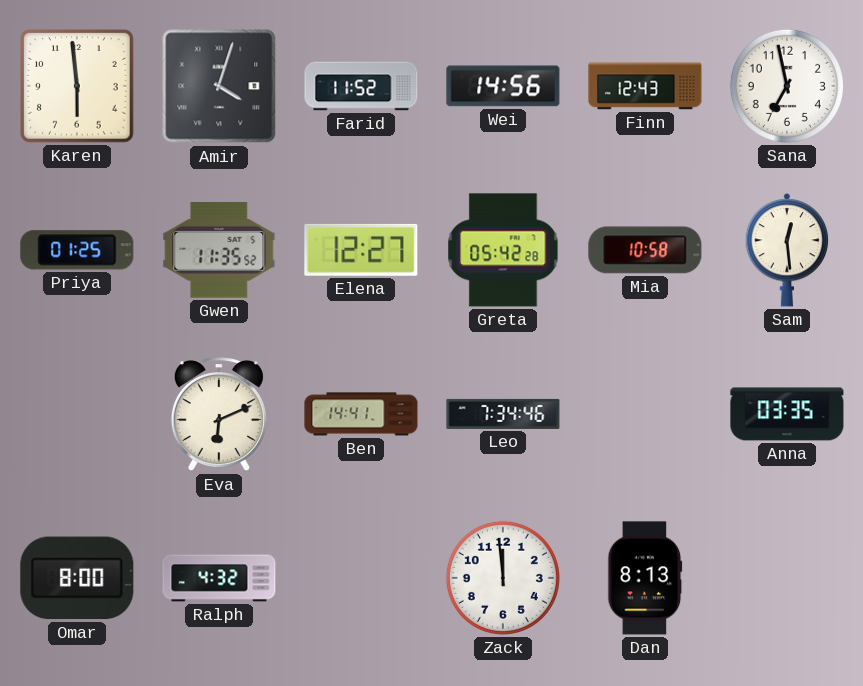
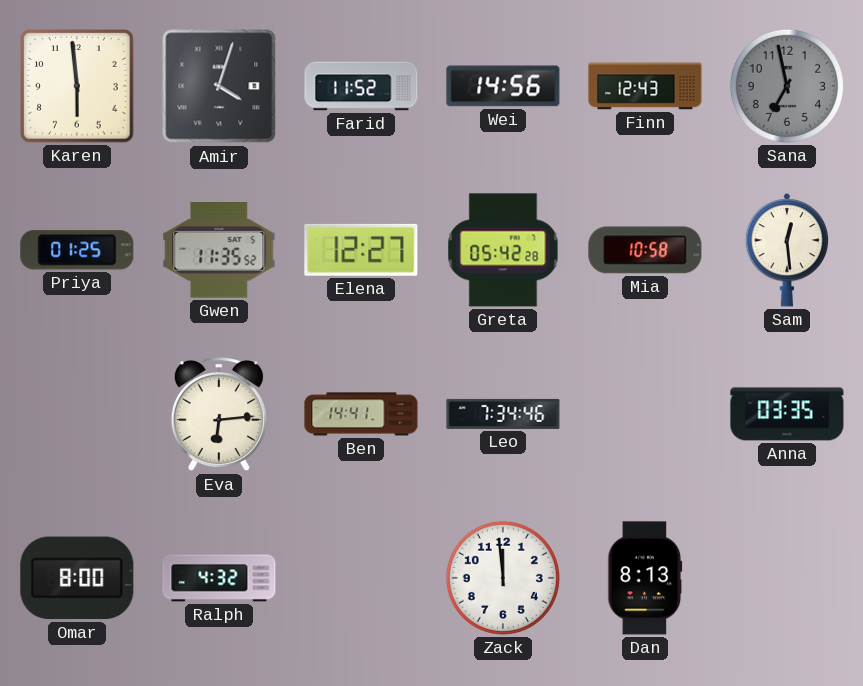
Sana dial: white -> grey (787, 86)
Eva: 6:11 -> 6:14 (219, 415)
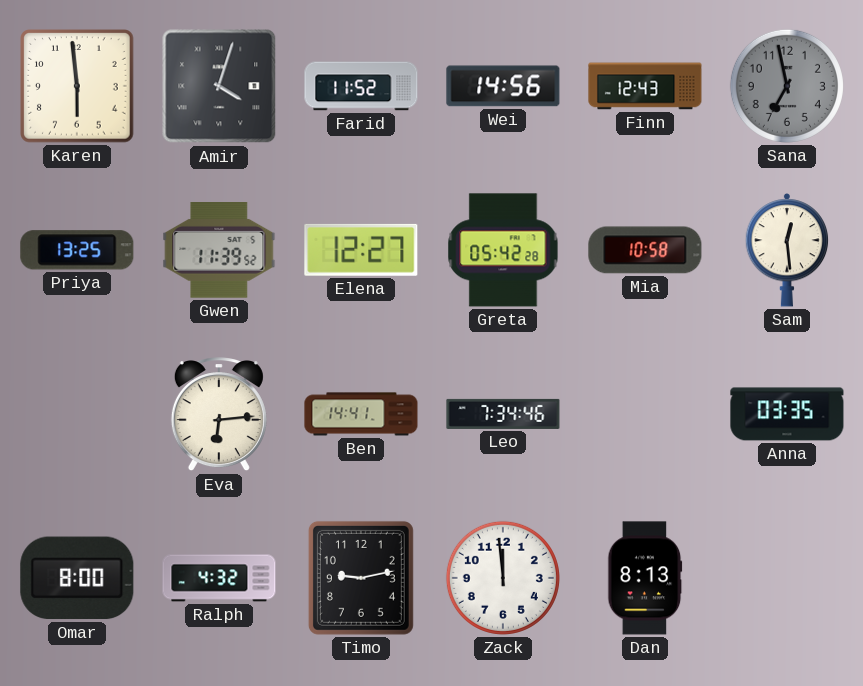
Priya: 01:25 -> 13:25 (77, 250)
Gwen: 11:35 -> 11:39 (219, 251)
Timo: none -> 9:13 (361, 578)
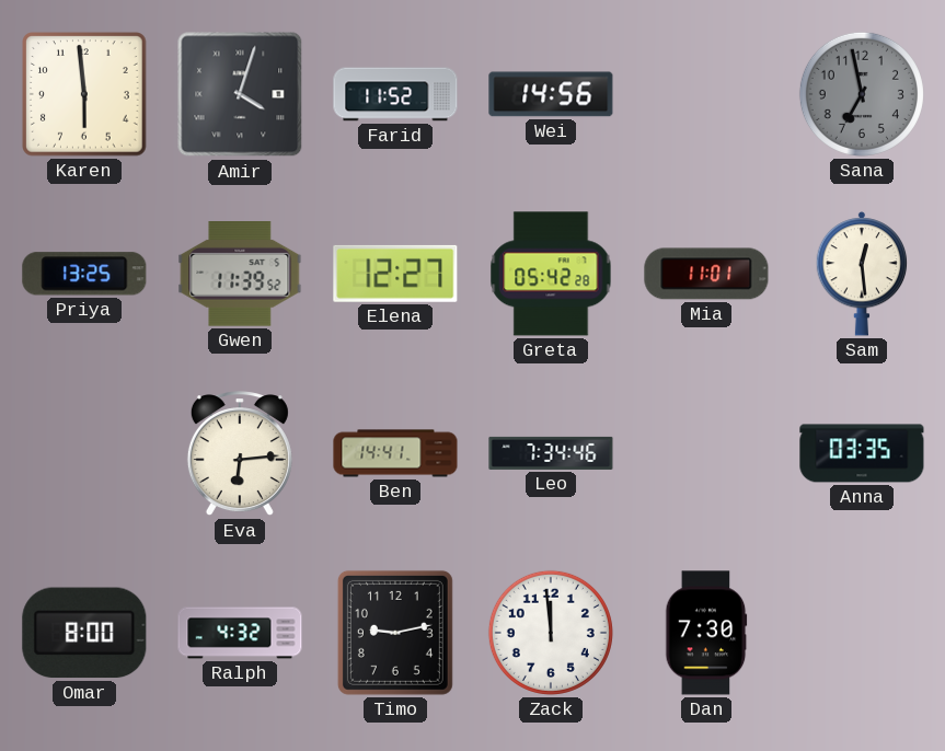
Finn: 12:43 -> none (645, 86)
Mia: 10:58 -> 11:01 (706, 274)
Dan: 8:13 -> 7:30 (706, 633)
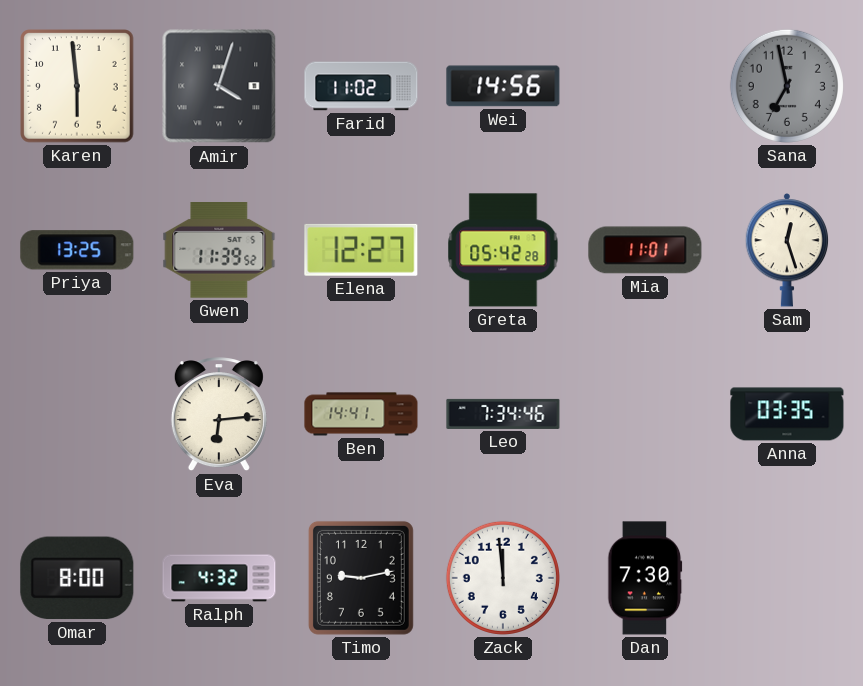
Farid: 11:52 -> 11:02 (361, 86)
Sam: 12:29 -> 12:27 (787, 250)
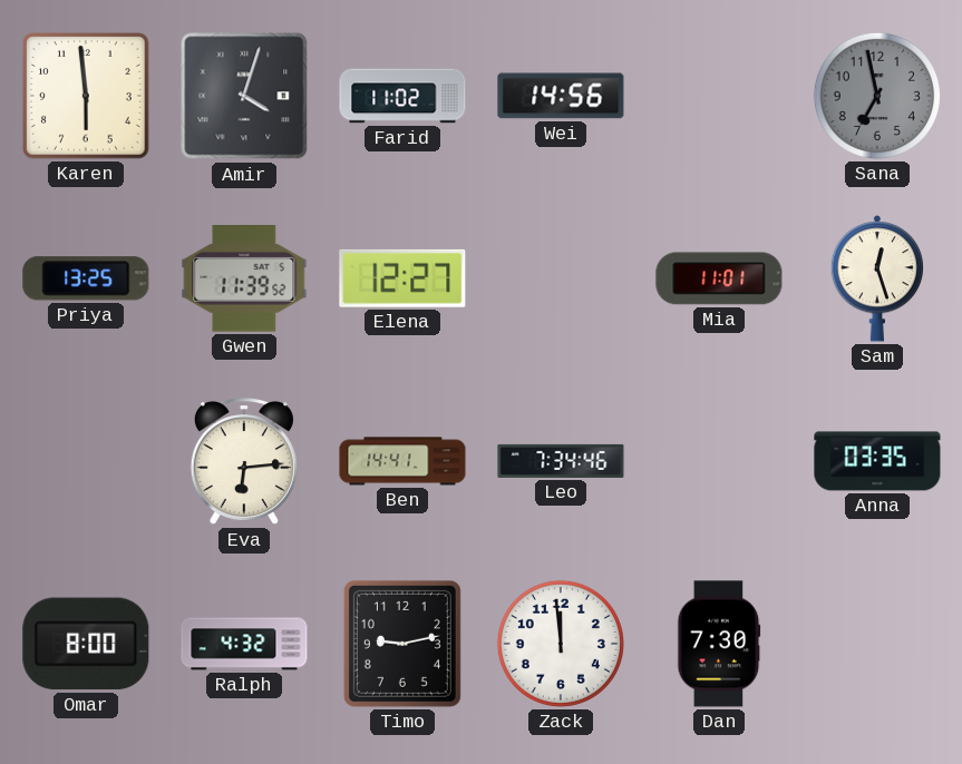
Greta: 05:42 -> none (503, 250)
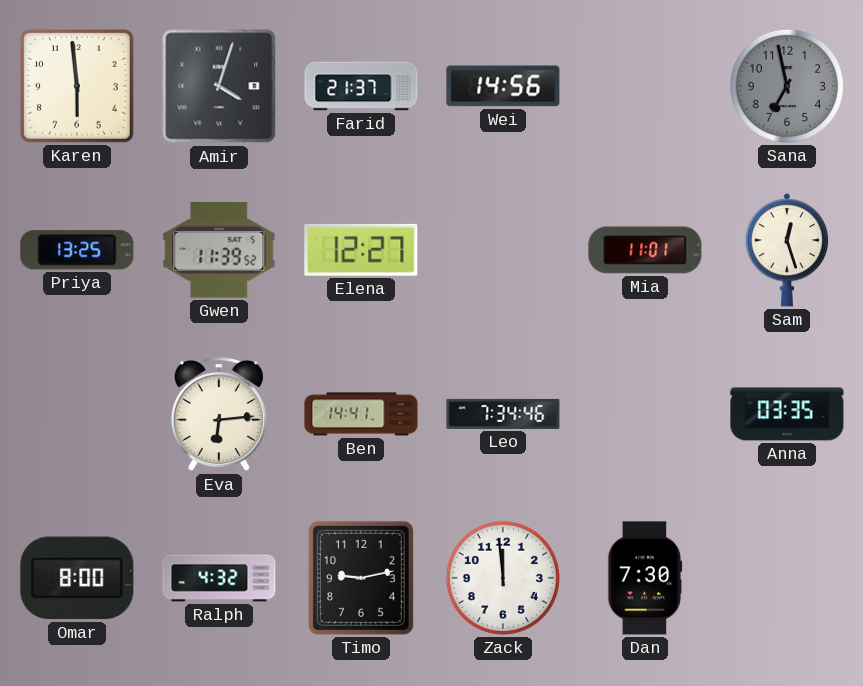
Farid: 11:02 -> 21:37 (361, 86)
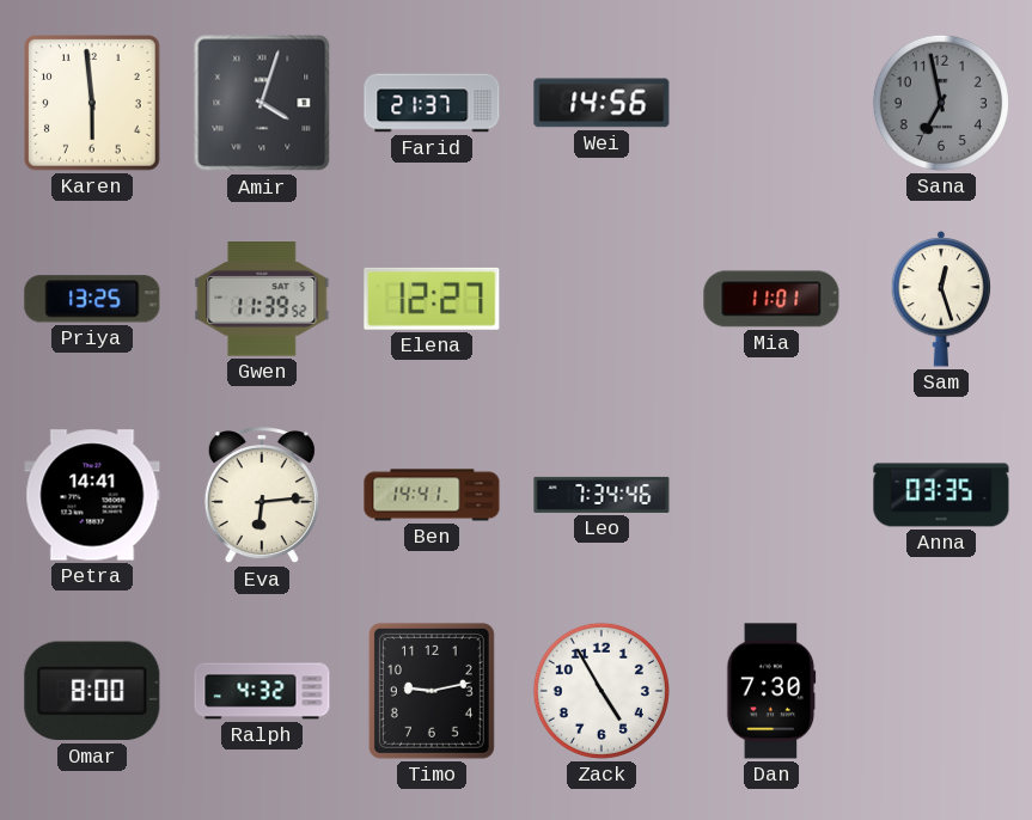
Petra: none -> 14:41 (92, 495)
Zack: 11:59 -> 4:55 (602, 691)
